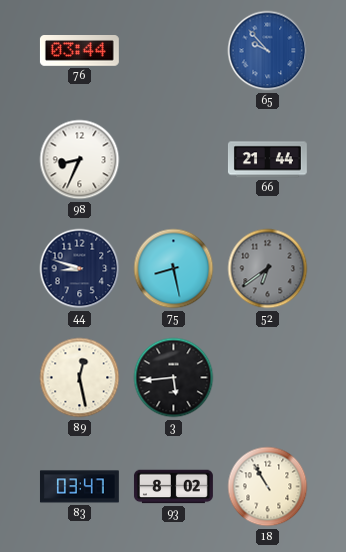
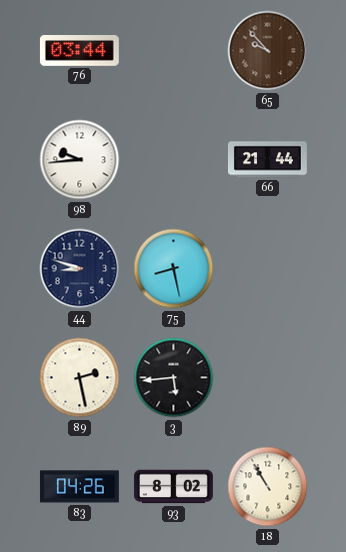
65 dial: blue -> brown (268, 51)
98: 8:34 -> 9:44 (80, 160)
52: 6:39 -> none (268, 269)
89: 12:28 -> 2:28 (80, 378)
83: 03:47 -> 04:26 (79, 487)
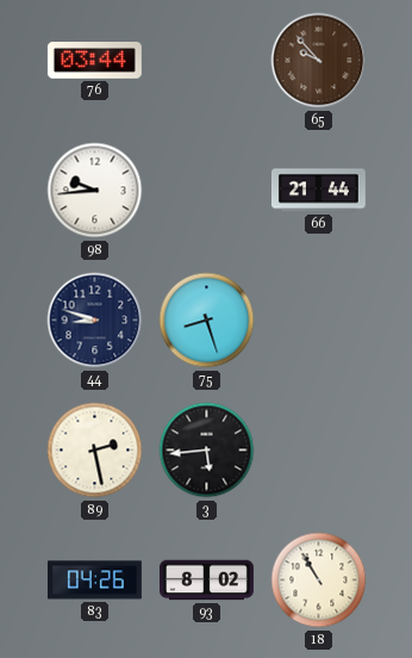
75: 8:28 -> 8:27 (207, 321)
